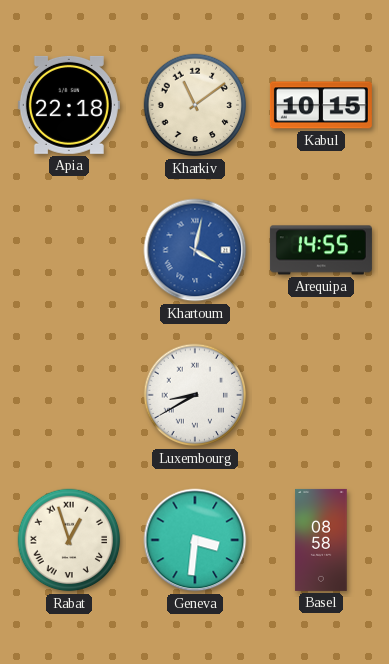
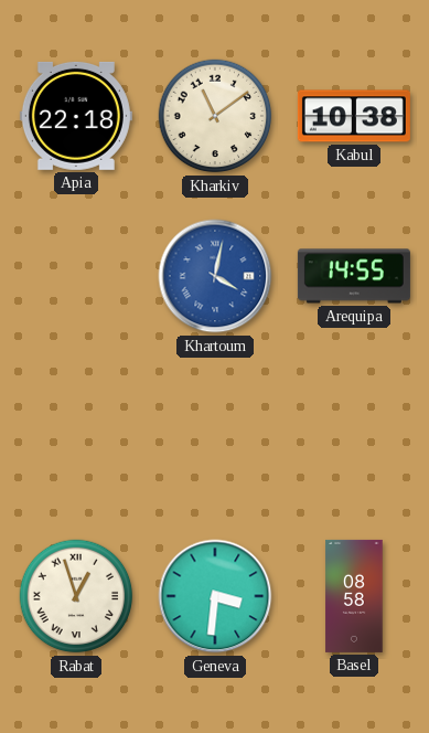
Kabul: 10:15 -> 10:38 (354, 116)
Luxembourg: 8:40 -> none (195, 395)
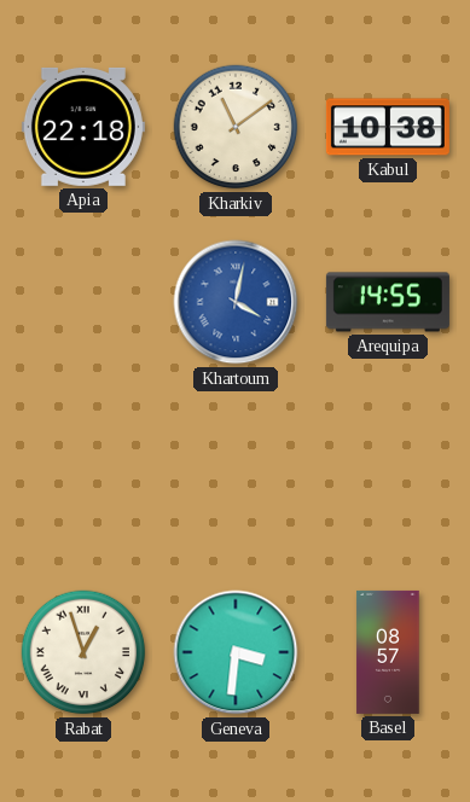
Basel: 08:58 -> 08:57 (388, 652)
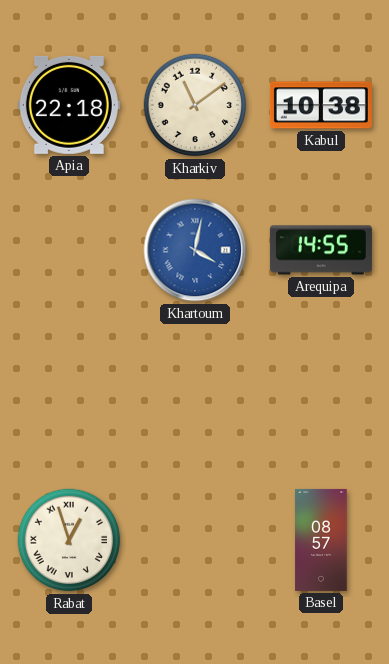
Geneva: 3:31 -> none (236, 652)
